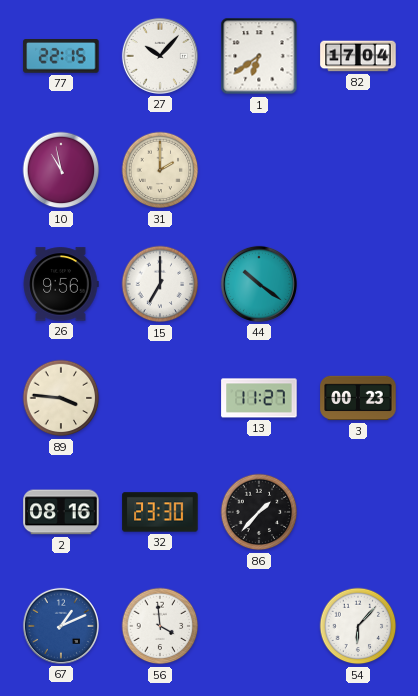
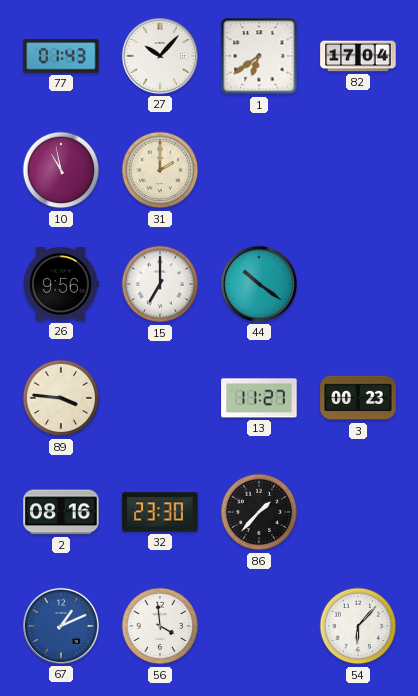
77: 22:15 -> 01:43 (61, 56)
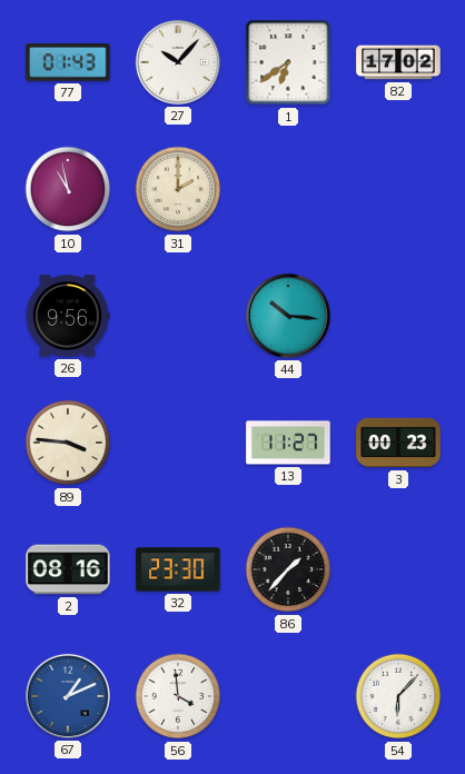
82: 17:04 -> 17:02 (398, 62)
15: 7:00 -> none (160, 284)
44: 10:21 -> 10:16 (288, 316)
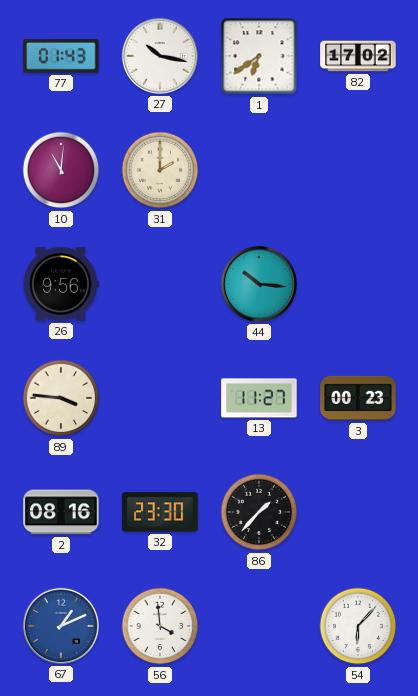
27: 10:07 -> 10:17 (160, 56)
10: 10:58 -> 11:01 (61, 170)
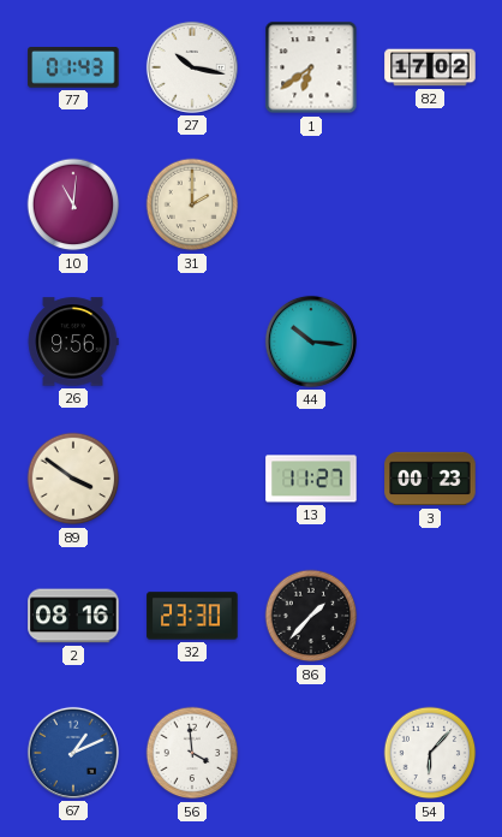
89: 3:46 -> 3:51 (73, 479)
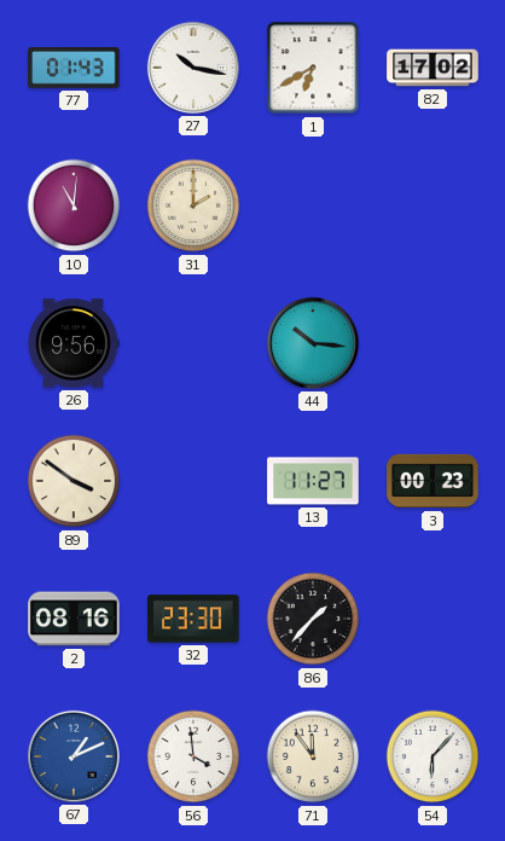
1: 6:39 -> 6:40 (313, 68)
71: none -> 11:54 (313, 756)
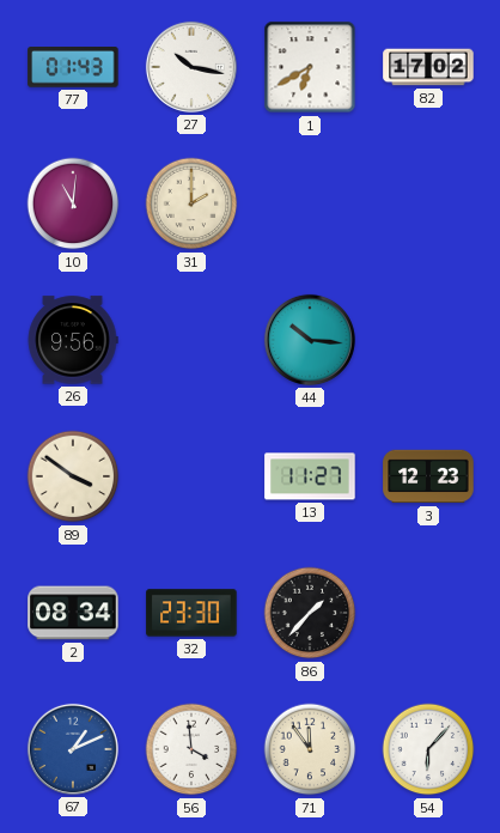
3: 00:23 -> 12:23 (428, 476)
2: 08:16 -> 08:34 (73, 613)
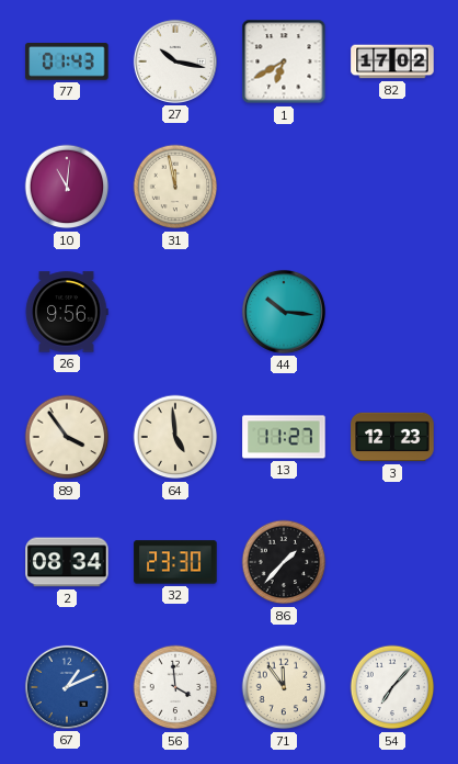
31: 2:00 -> 11:58 (175, 187)
89: 3:51 -> 3:54 (67, 437)
64: none -> 4:59 (175, 437)
54: 6:07 -> 7:07 (392, 687)
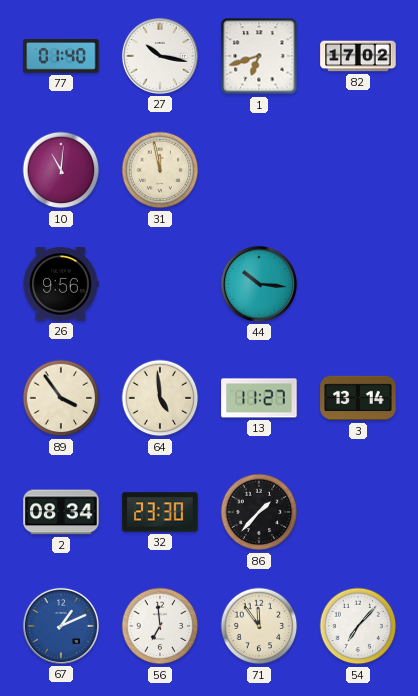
77: 01:43 -> 01:40 (61, 56)
1: 6:40 -> 6:42 (259, 56)
3: 12:23 -> 13:14 (358, 398)
56: 3:59 -> 6:59 (160, 626)
